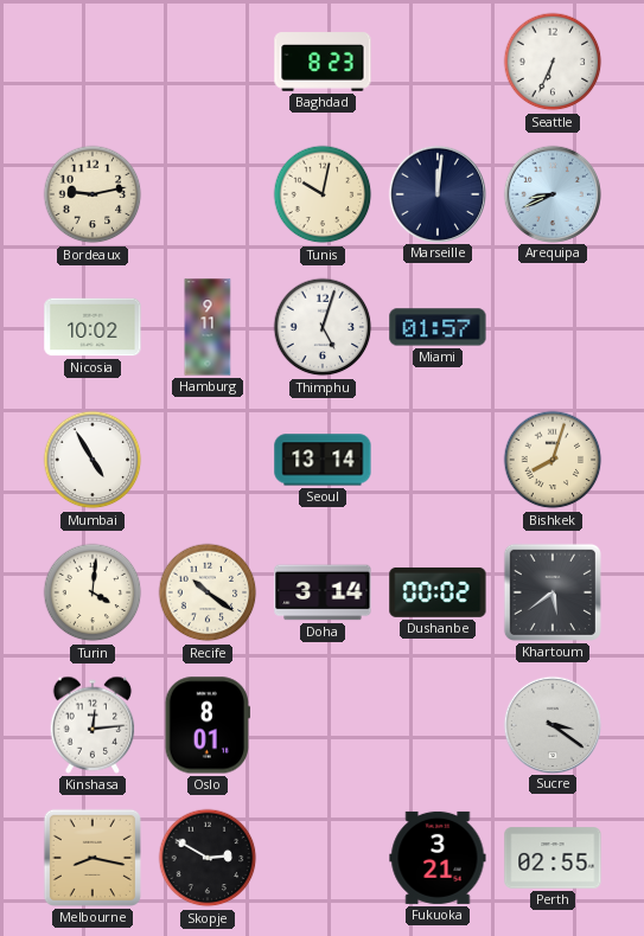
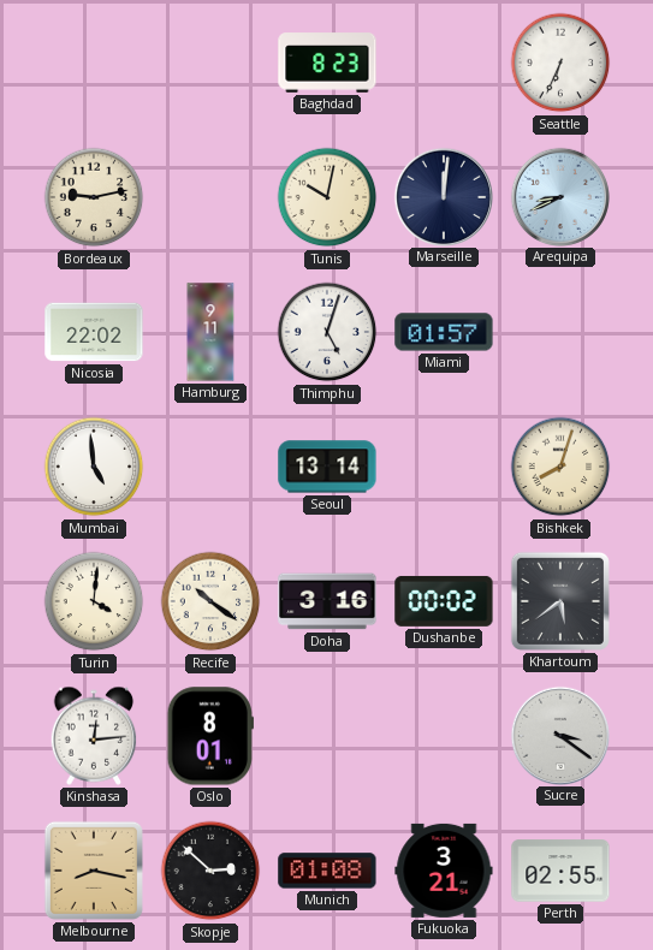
Nicosia: 10:02 -> 22:02 (94, 332)
Mumbai: 4:55 -> 4:59 (94, 467)
Doha: 3:14 -> 3:16 (327, 601)
Skopje: 2:50 -> 2:52 (210, 871)
Munich: none -> 01:08 (327, 871)
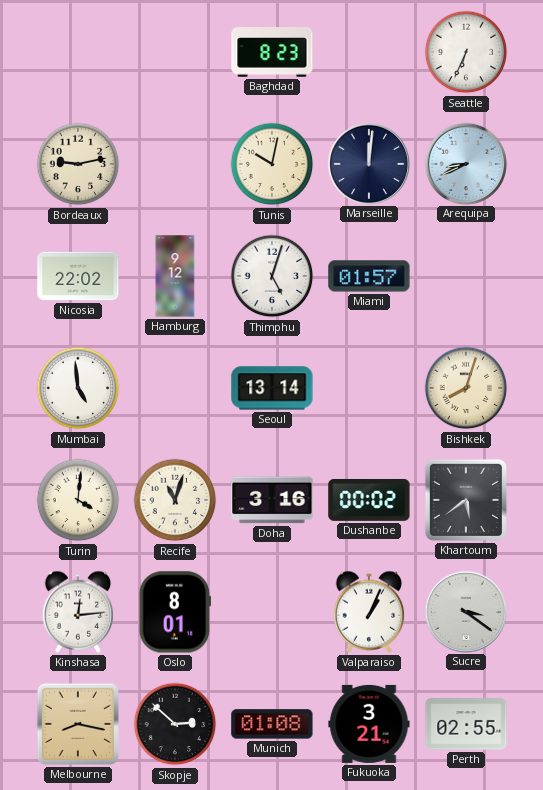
Hamburg: 9:11 -> 9:12 (175, 276)
Recife: 10:21 -> 11:03 (175, 500)
Valparaiso: none -> 1:04 (369, 612)
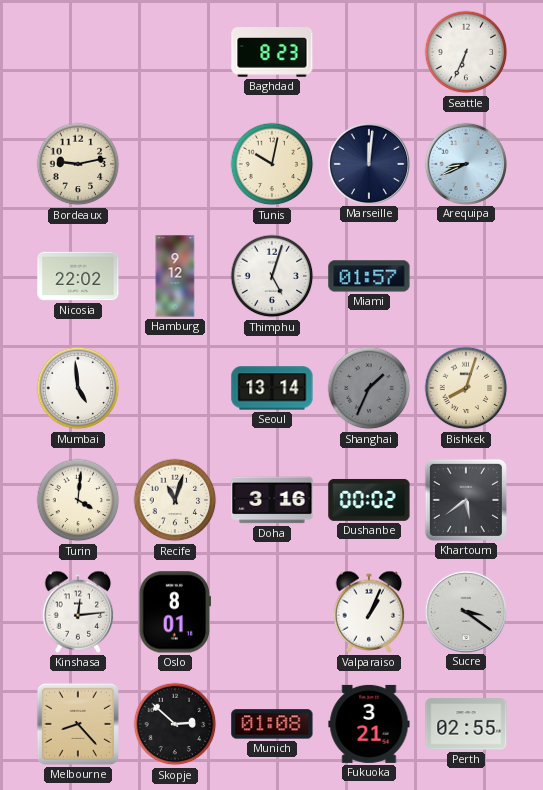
Shanghai: none -> 1:34 (369, 388)
Melbourne: 8:17 -> 8:23 (78, 724)
